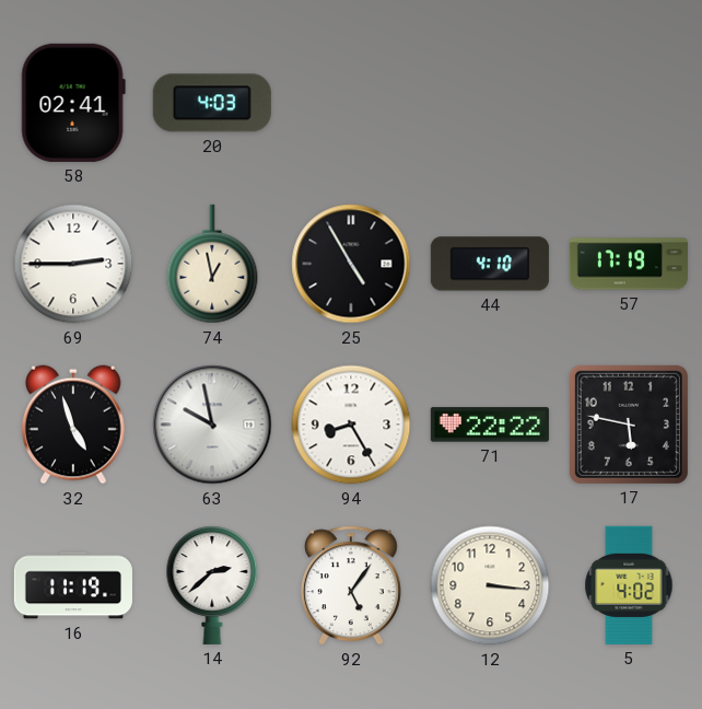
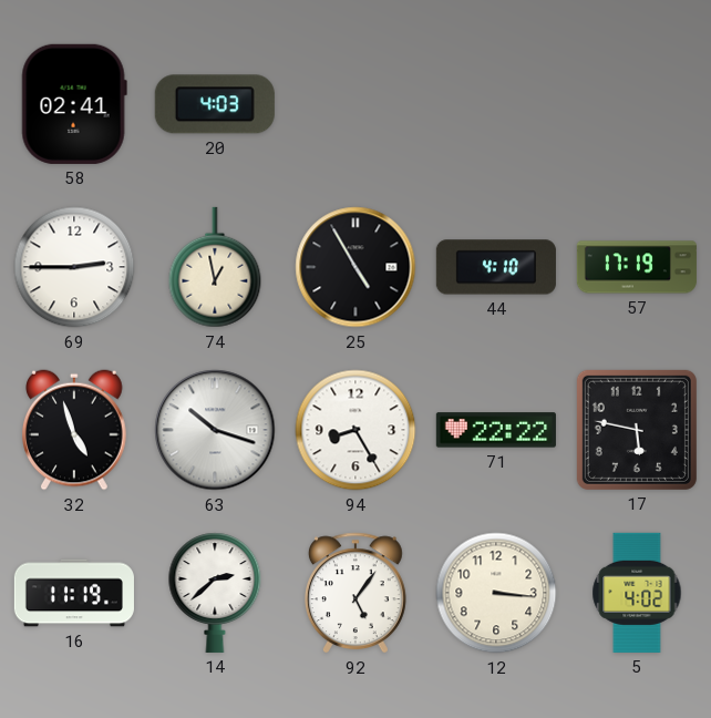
63: 9:58 -> 10:18 (215, 430)
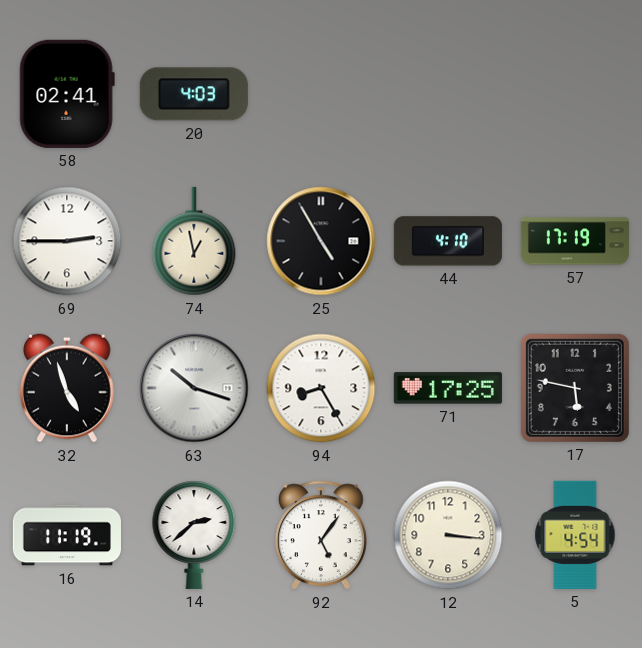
71: 22:22 -> 17:25 (448, 388)
5: 4:02 -> 4:54 (575, 535)
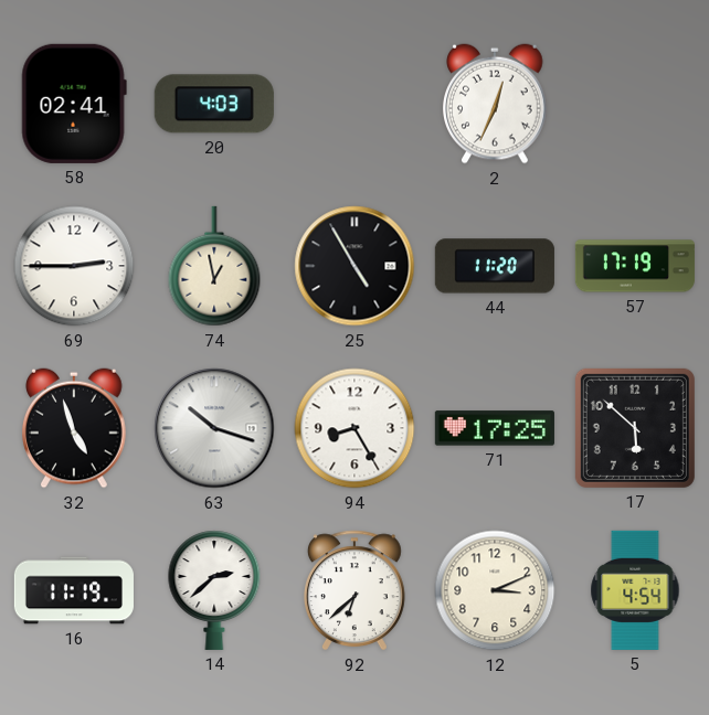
2: none -> 12:34 (496, 104)
44: 4:10 -> 11:20 (495, 266)
17: 5:47 -> 5:52 (635, 428)
92: 5:06 -> 6:38 (354, 590)
12: 3:16 -> 3:11 (495, 590)
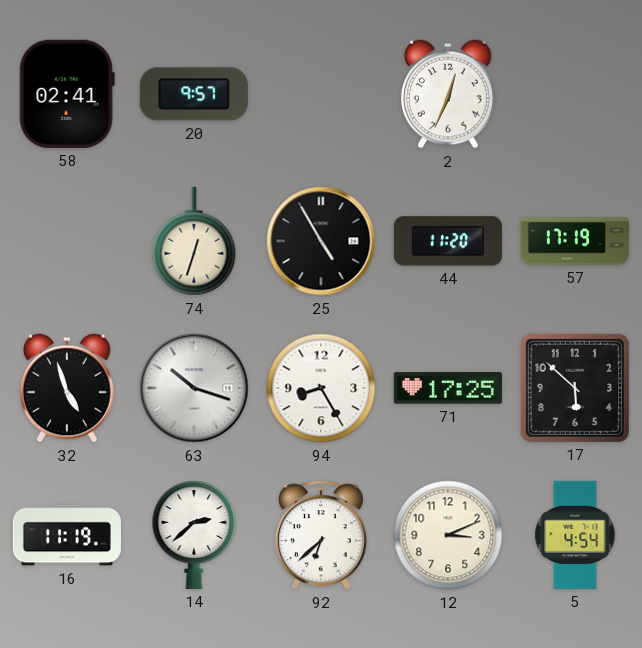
20: 4:03 -> 9:57 (194, 94)
69: 2:45 -> none (74, 266)
74: 12:58 -> 12:33 (194, 241)
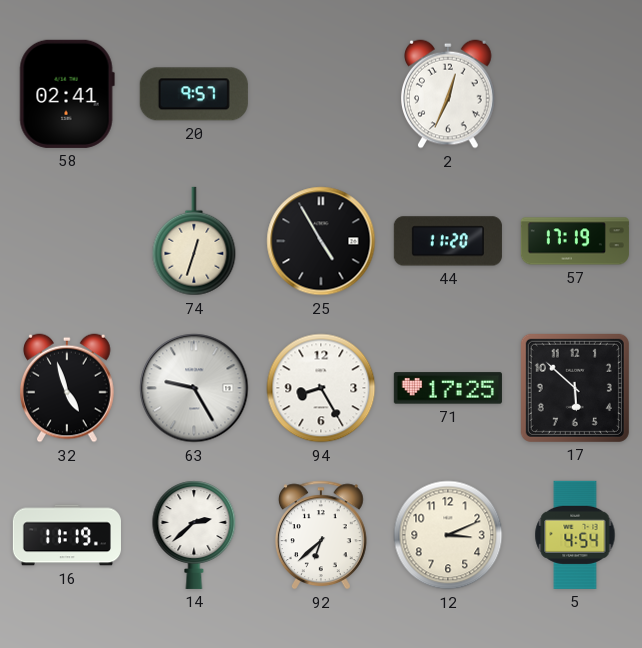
63: 10:18 -> 9:25 (194, 388)
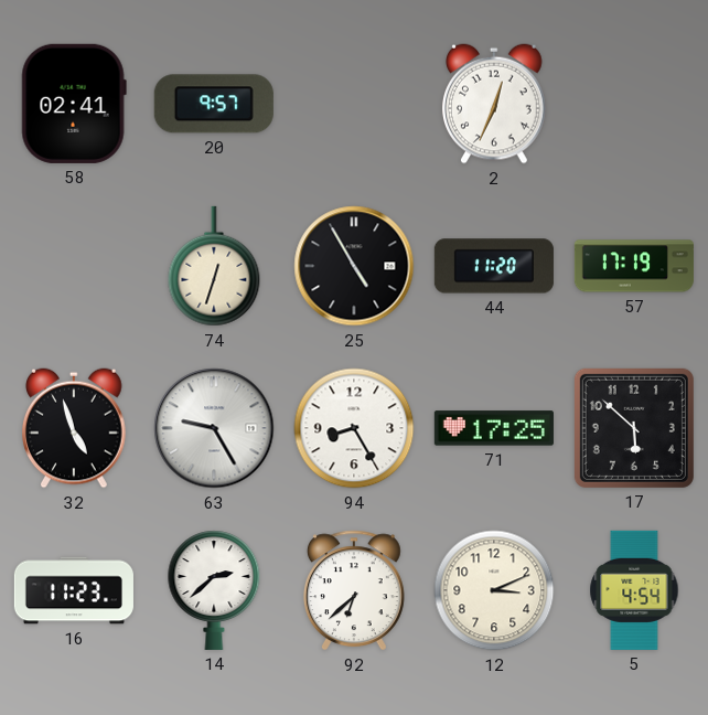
16: 11:19 -> 11:23 (74, 590)
